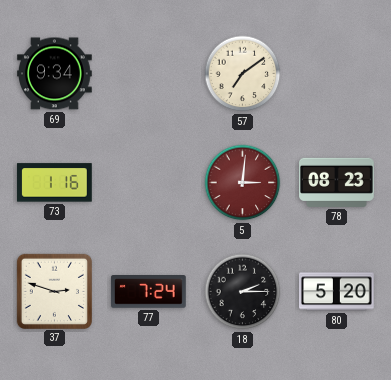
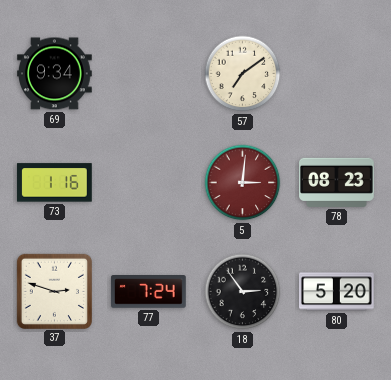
18: 2:15 -> 2:54 (243, 292)
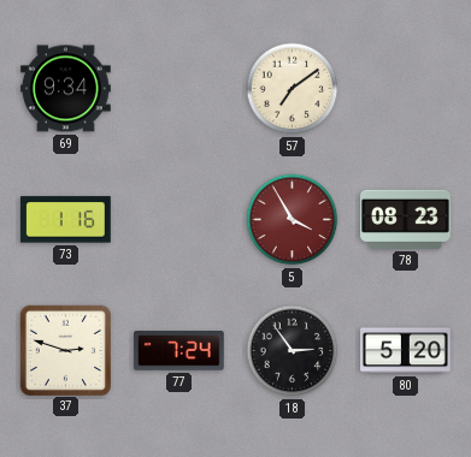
5: 3:01 -> 3:55 (293, 220)
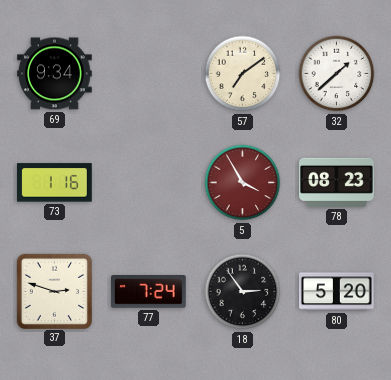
32: none -> 1:38 (337, 74)
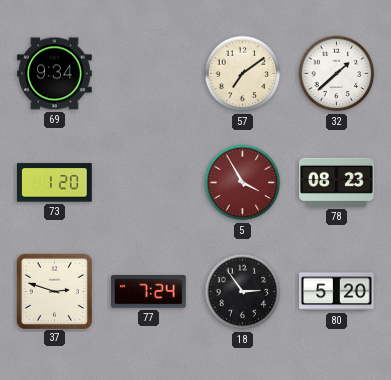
73: 1:16 -> 1:20 (54, 183)
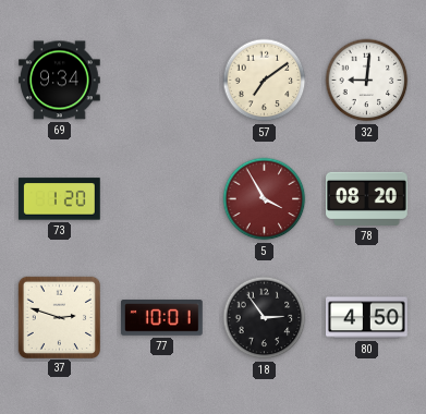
32: 1:38 -> 9:01 (367, 81)
78: 08:23 -> 08:20 (367, 198)
77: 7:24 -> 10:01 (161, 318)
80: 5:20 -> 4:50 (367, 318)
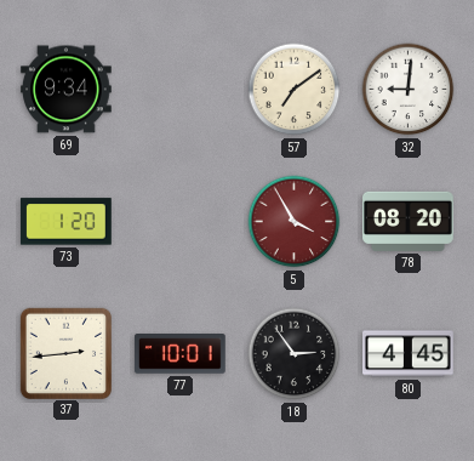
37: 2:48 -> 2:44 (65, 353)
80: 4:50 -> 4:45 (409, 354)
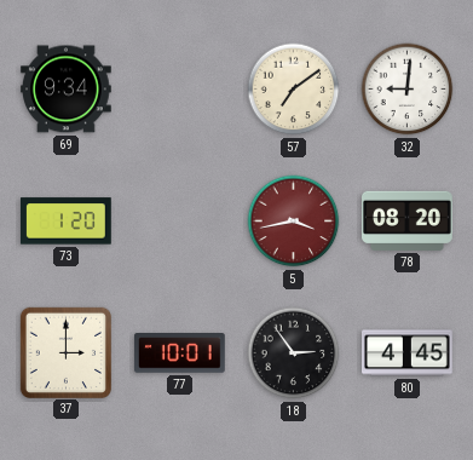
5: 3:55 -> 3:43 (294, 222)
37: 2:44 -> 3:00 (65, 352)
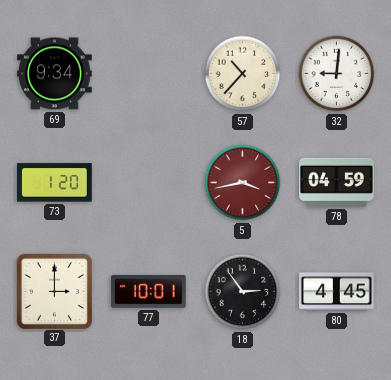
57: 7:09 -> 10:37 (243, 74)
78: 08:20 -> 04:59 (337, 182)
